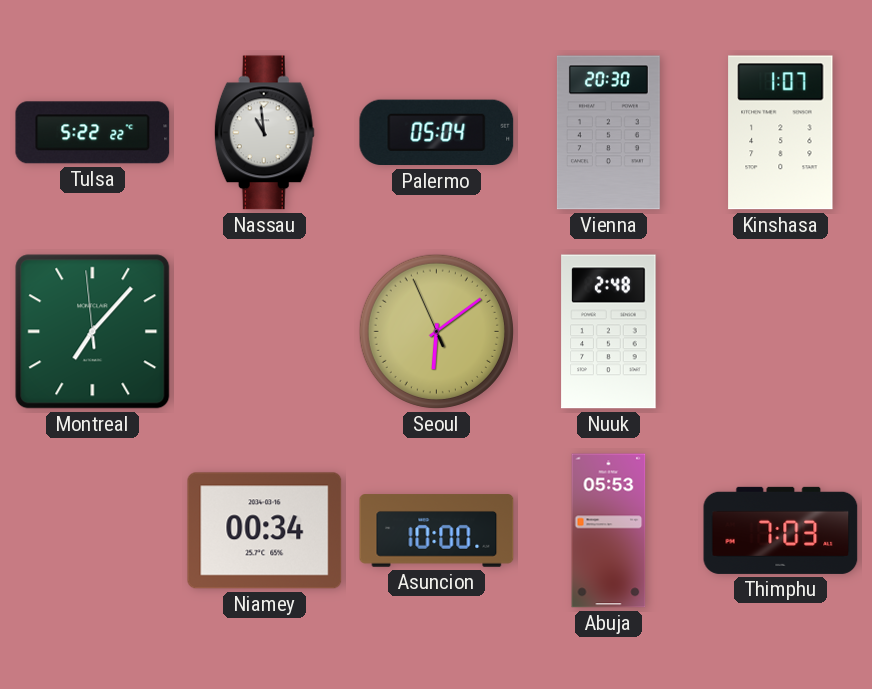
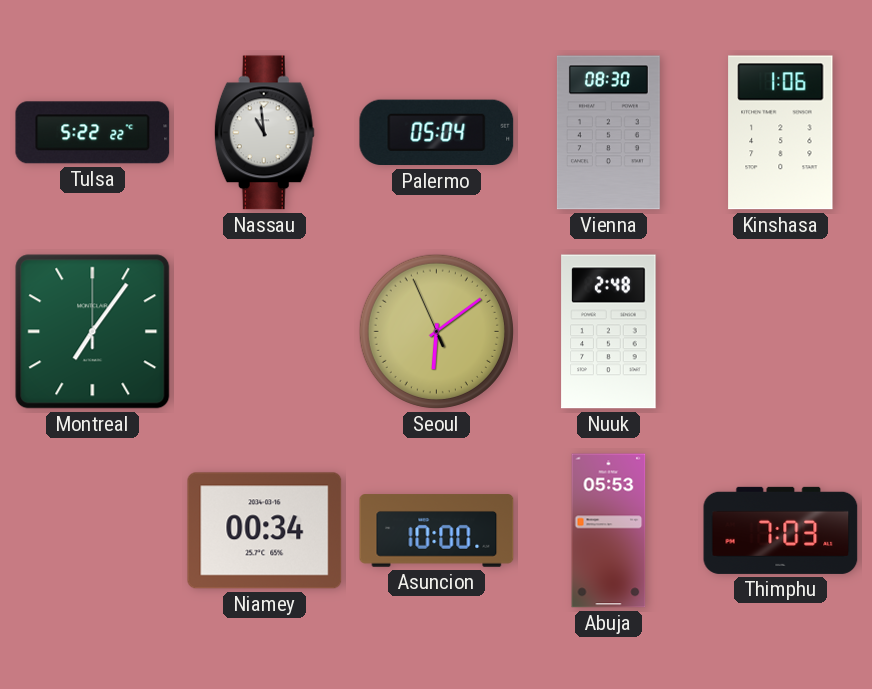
Vienna: 20:30 -> 08:30 (608, 133)
Kinshasa: 1:07 -> 1:06 (781, 133)
Montreal: 7:06:59 -> 7:06:00 (93, 332)
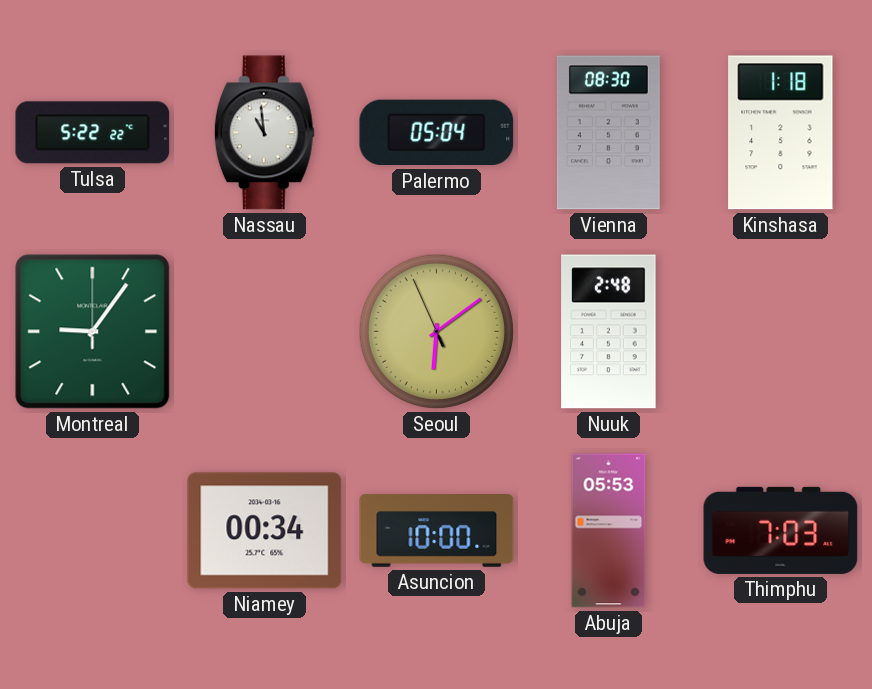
Kinshasa: 1:06 -> 1:18 (781, 133)
Montreal: 7:06 -> 9:06 (93, 332)
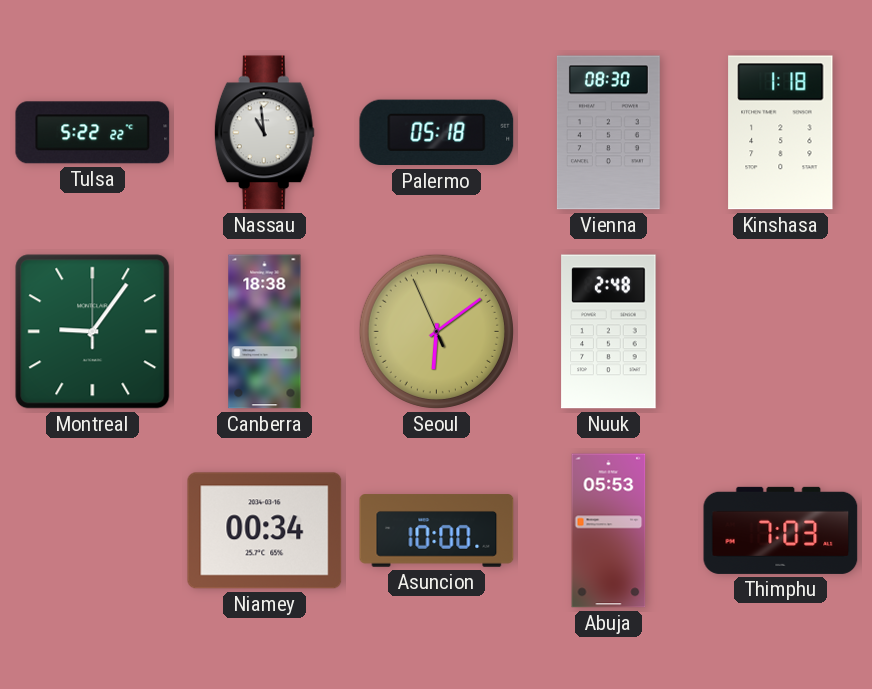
Palermo: 05:04 -> 05:18 (437, 133)
Canberra: none -> 18:38 (265, 332)
